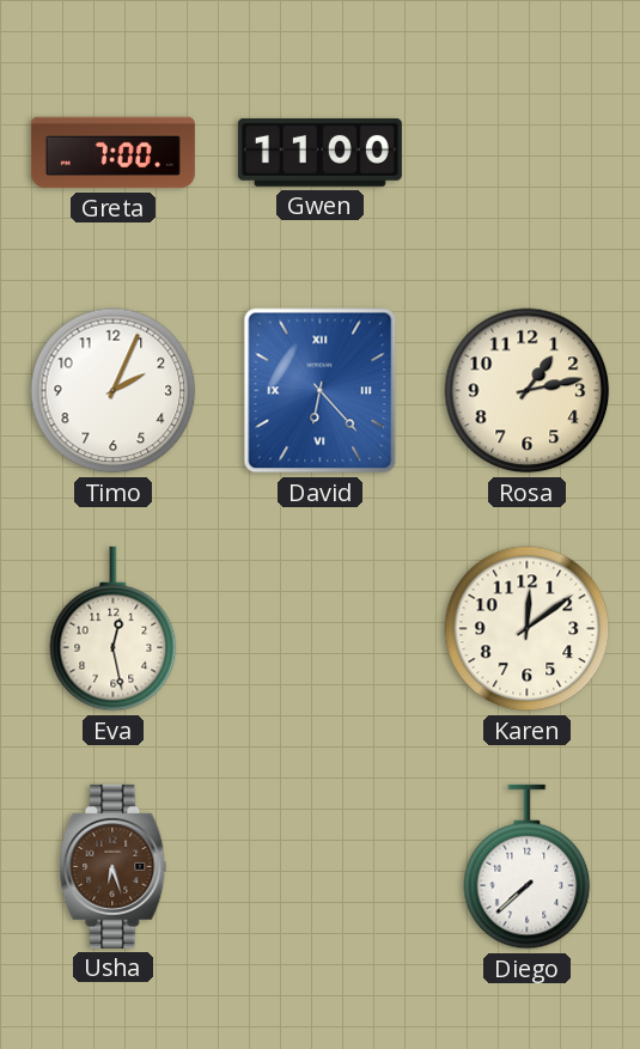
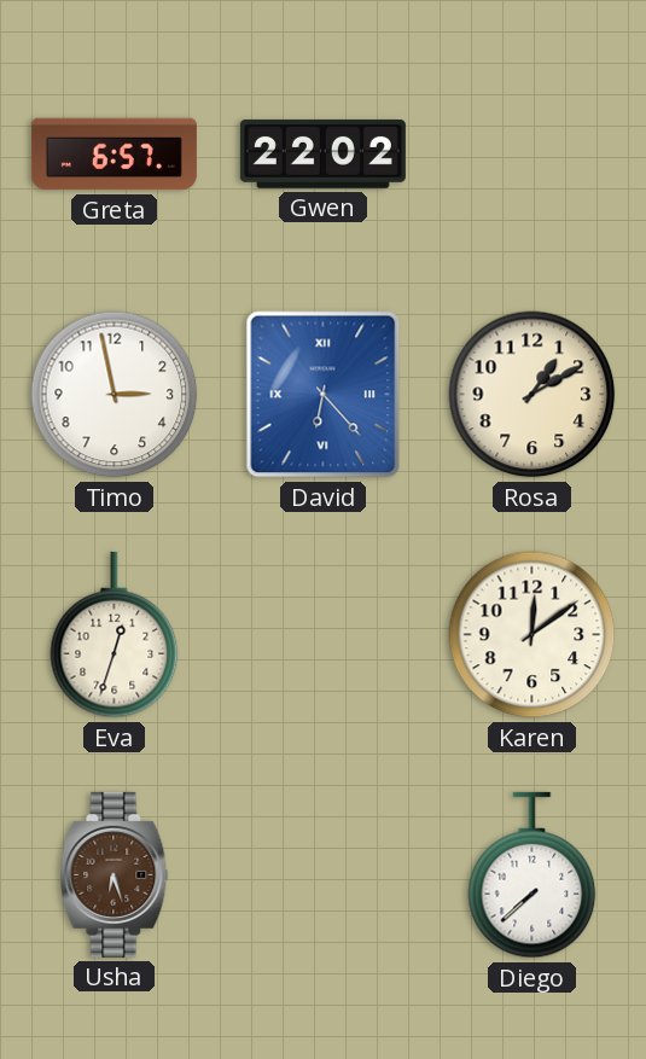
Greta: 7:00 -> 6:57 (114, 155)
Gwen: 11:00 -> 22:02 (322, 153)
Timo: 2:04 -> 2:58 (115, 395)
Rosa: 1:13 -> 1:10 (532, 395)
Eva: 12:28 -> 12:33 (115, 635)
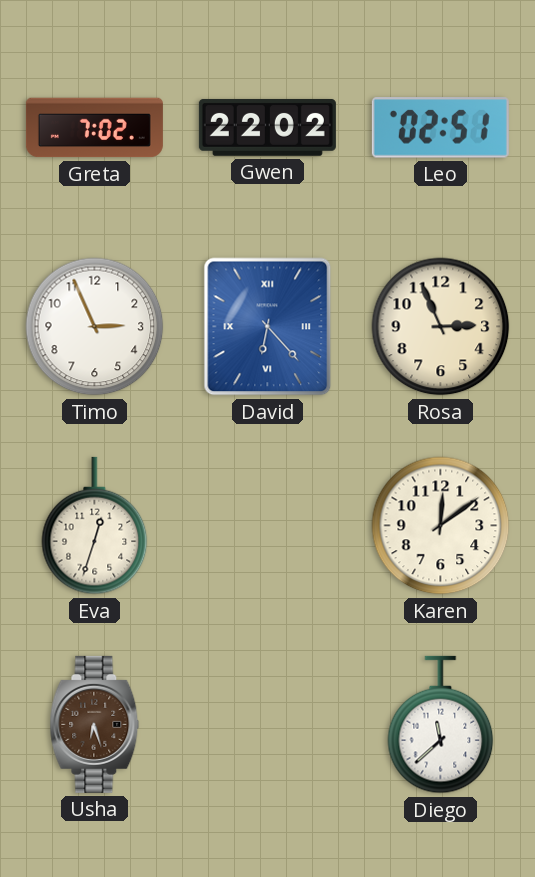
Greta: 6:57 -> 7:02 (94, 128)
Leo: none -> 02:51 (440, 128)
Timo: 2:58 -> 2:56 (95, 327)
Rosa: 1:10 -> 2:56 (441, 327)
Diego: 7:38 -> 11:38 (441, 725)
